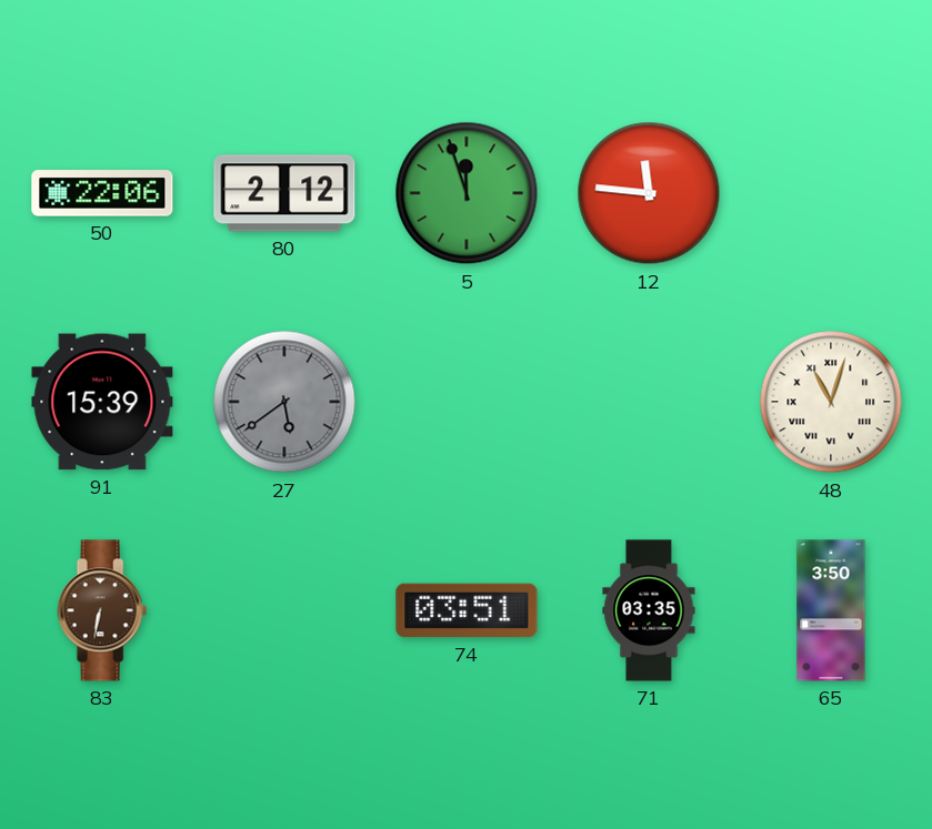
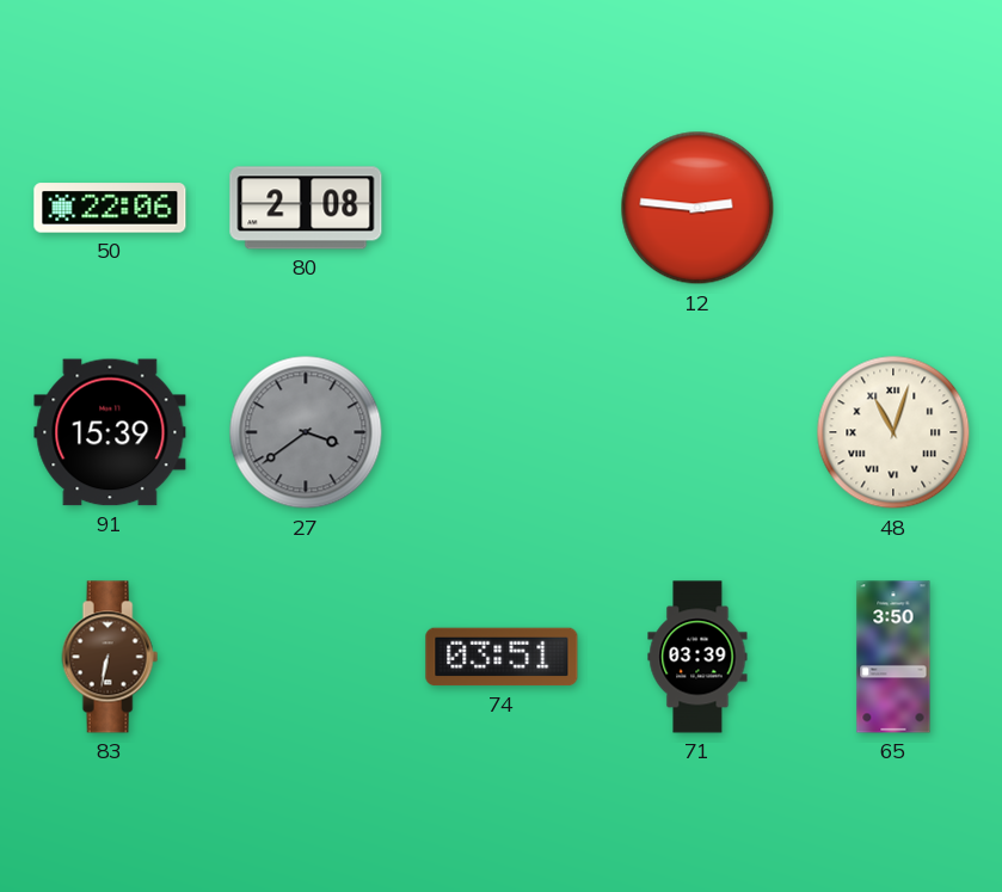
80: 2:12 -> 2:08 (306, 208)
5: 11:57 -> none (467, 193)
12: 11:46 -> 2:46 (697, 208)
27: 5:39 -> 3:39 (306, 432)
71: 03:35 -> 03:39 (697, 657)
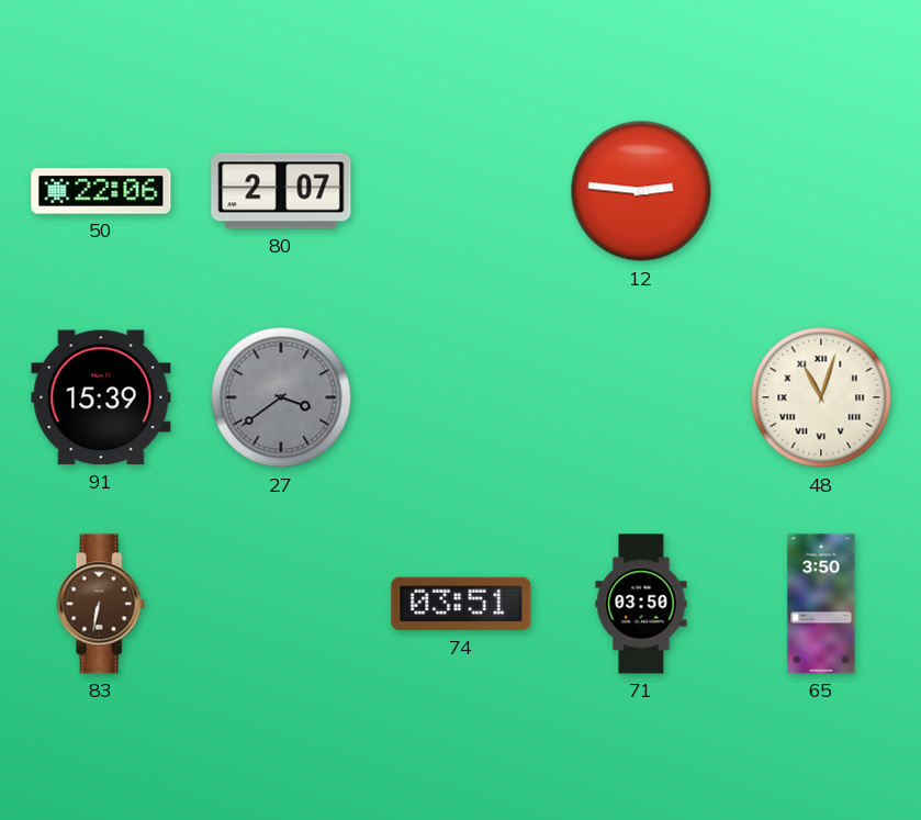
80: 2:08 -> 2:07 (281, 191)
71: 03:39 -> 03:50 (641, 604)
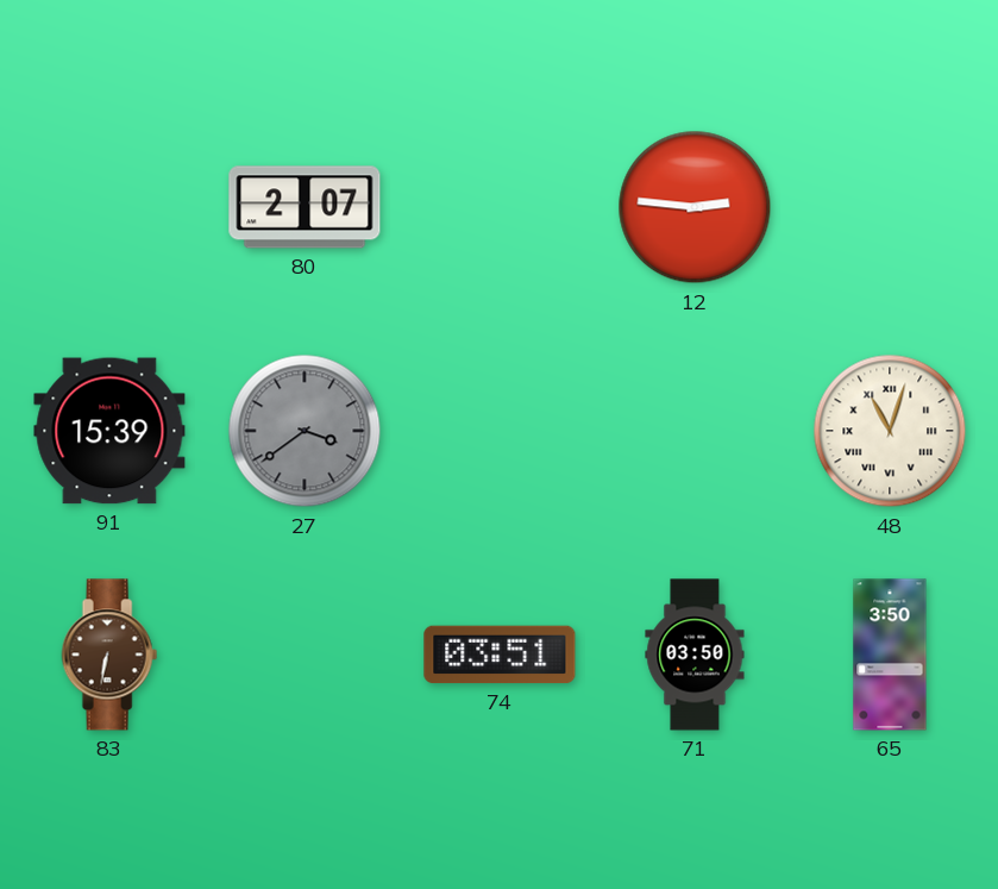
50: 22:06 -> none (101, 191)
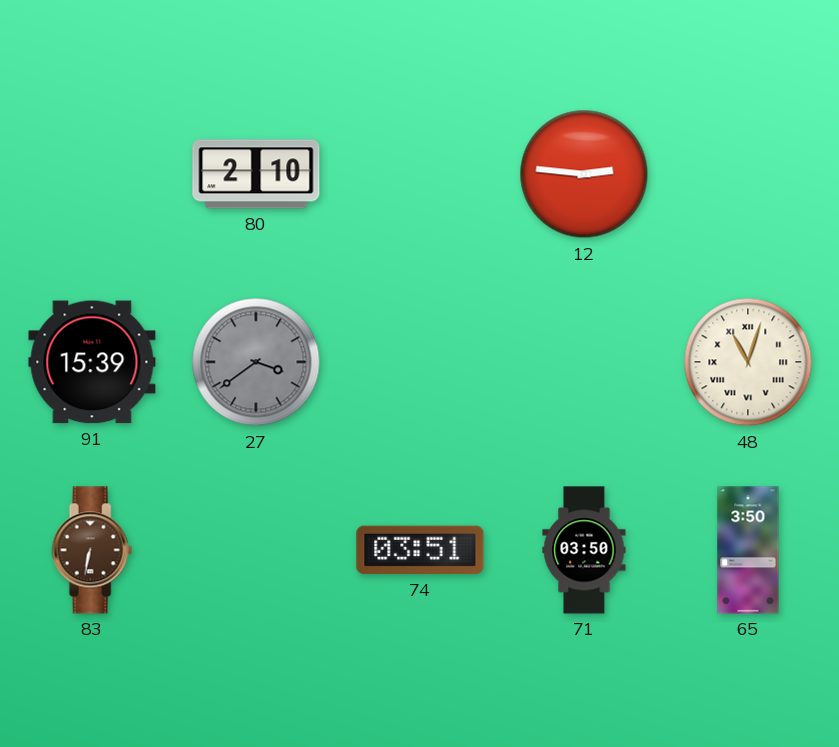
80: 2:07 -> 2:10 (256, 174)
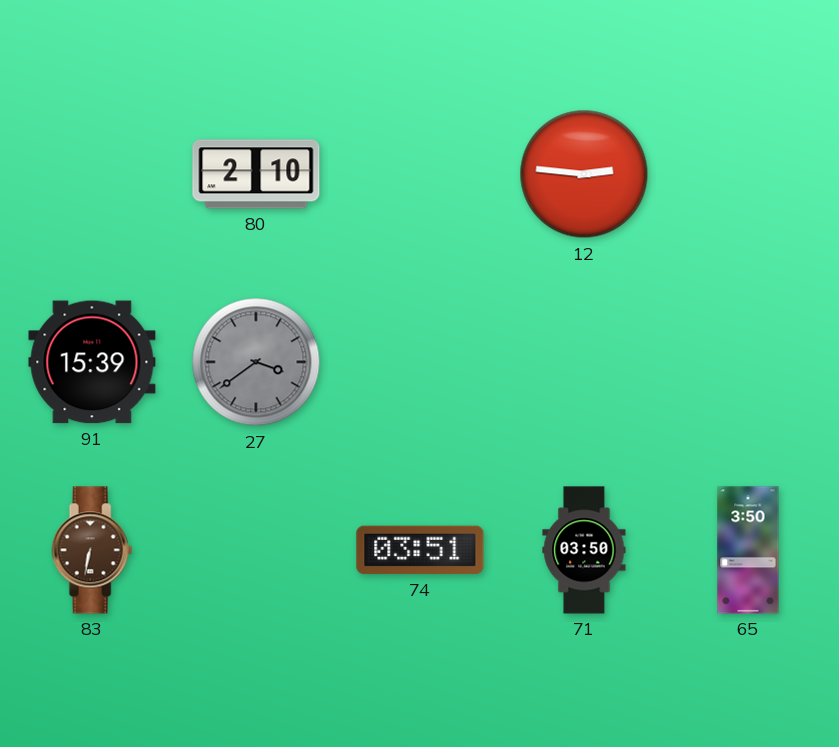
48: 11:03 -> none (748, 362)
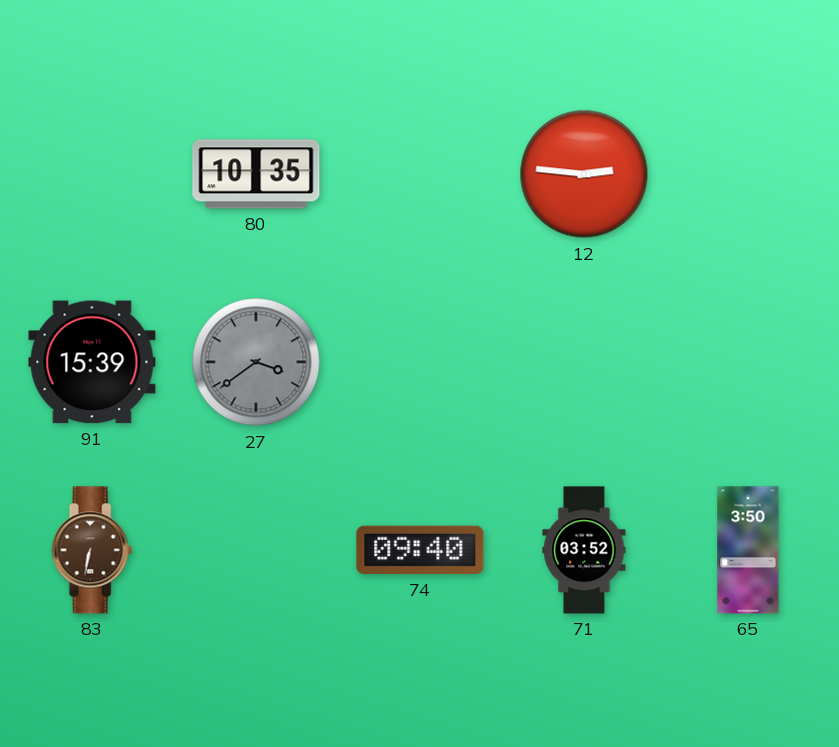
80: 2:10 -> 10:35 (256, 174)
74: 03:51 -> 09:40 (420, 550)
71: 03:50 -> 03:52 (584, 550)
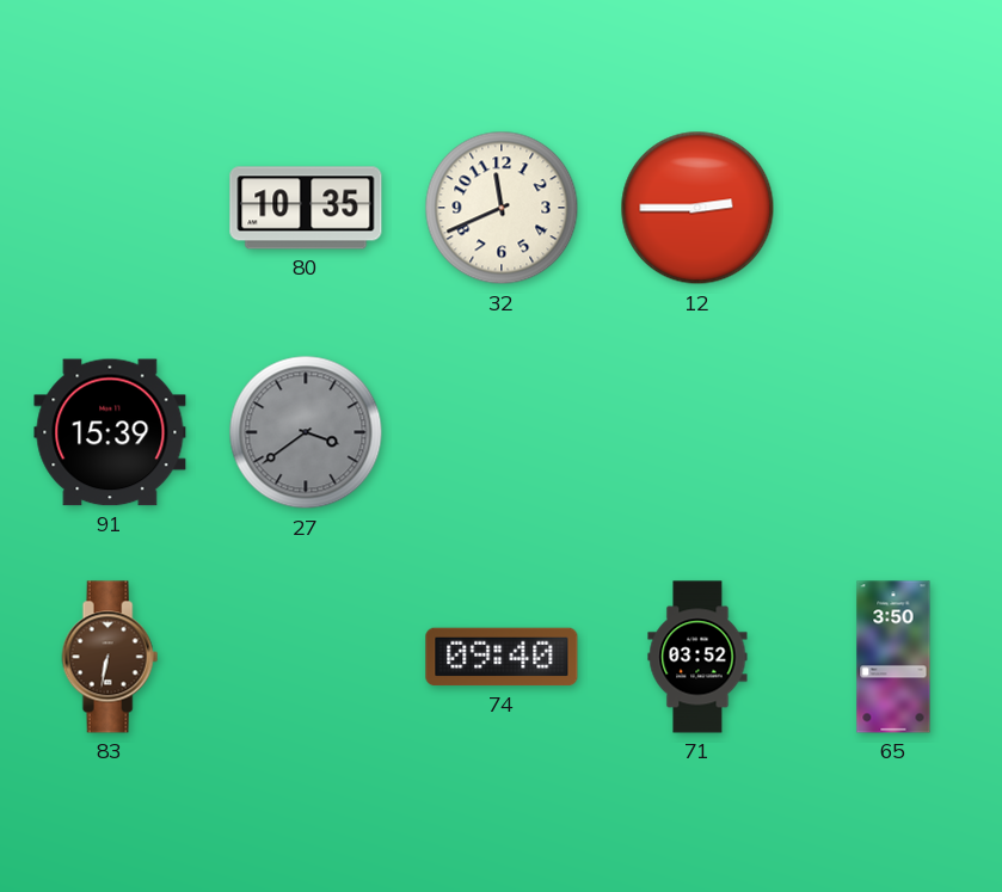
32: none -> 11:41 (502, 208)
12: 2:46 -> 2:45 (697, 208)
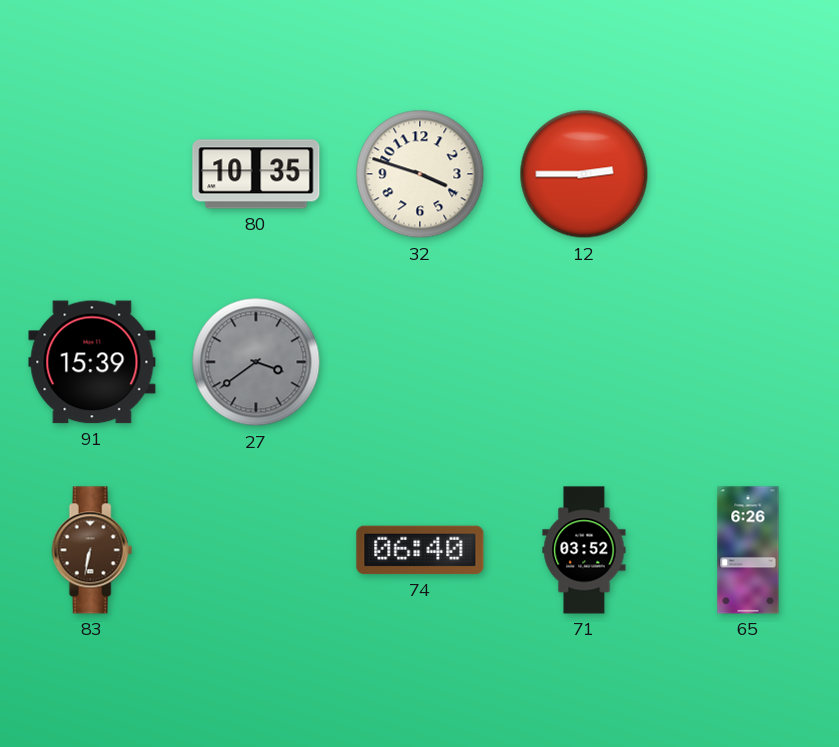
32: 11:41 -> 3:48 (420, 174)
74: 09:40 -> 06:40 (420, 550)
65: 3:50 -> 6:26 (748, 550)
